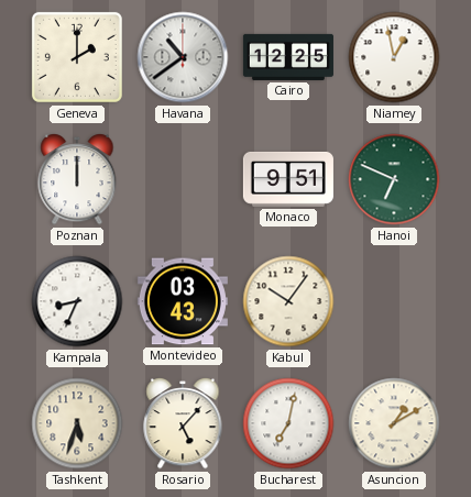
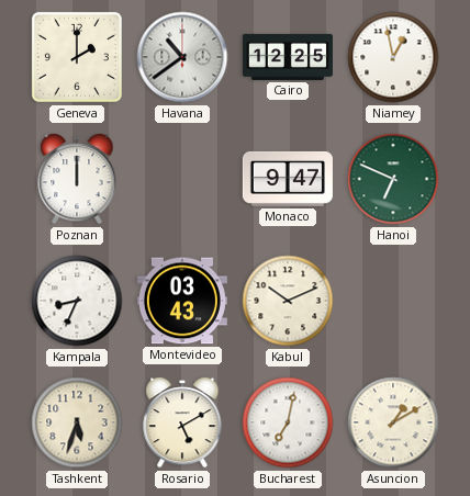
Monaco: 9:51 -> 9:47 (288, 179)
Kabul: 10:06 -> 10:11 (288, 301)
Rosario: 5:07 -> 5:10 (182, 422)
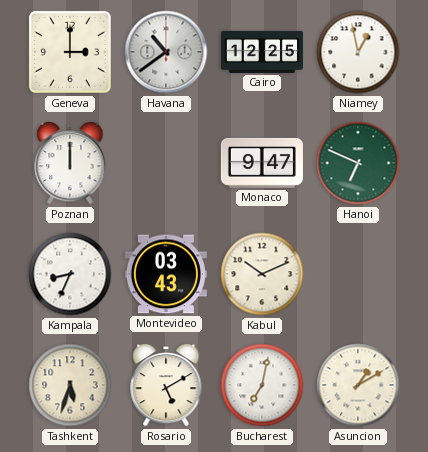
Geneva: 2:00 -> 3:00 (70, 52)
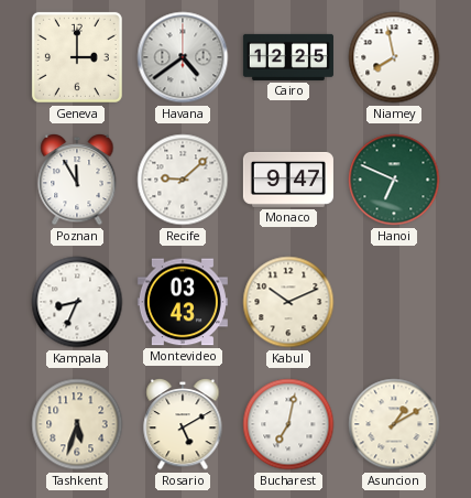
Havana: 10:39 -> 4:39 (183, 57)
Niamey: 12:58 -> 7:58 (394, 57)
Poznan: 12:00 -> 11:55 (77, 180)
Recife: none -> 9:08 (183, 180)
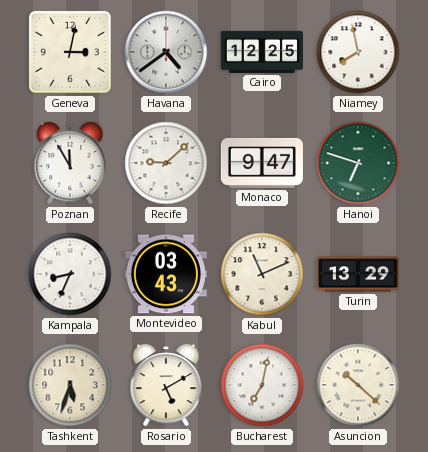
Geneva: 3:00 -> 3:02 (70, 52)
Hanoi: 6:49 -> 6:48 (358, 163)
Kabul: 10:11 -> 11:11 (262, 274)
Turin: none -> 13:29 (358, 274)
Asuncion: 1:10 -> 10:22 (358, 385)
